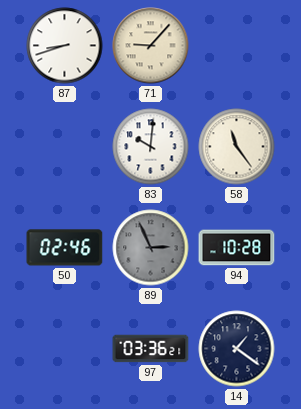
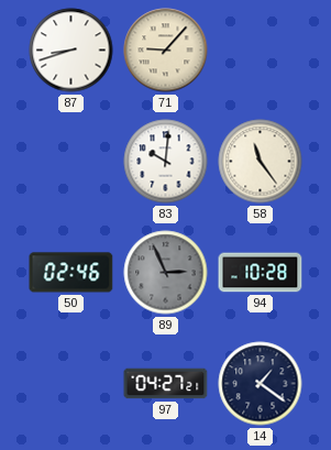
97: 03:36 -> 04:27 (166, 384)
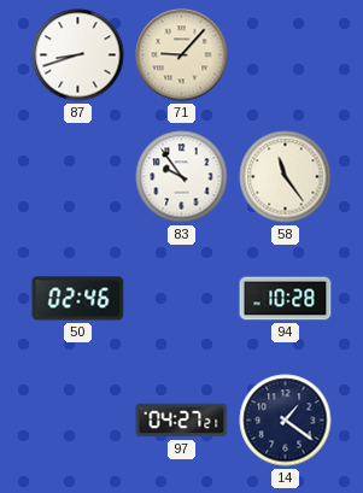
83: 10:01 -> 9:54 (182, 177)
89: 2:56 -> none (166, 273)
